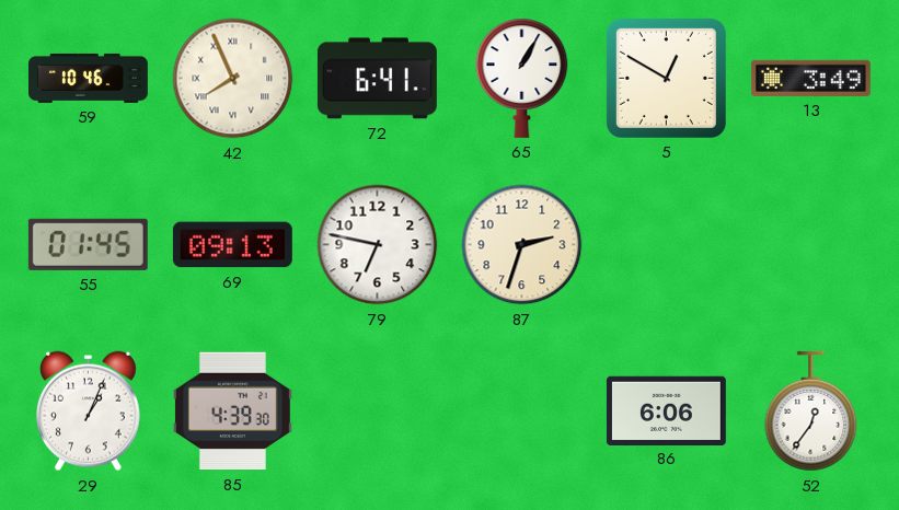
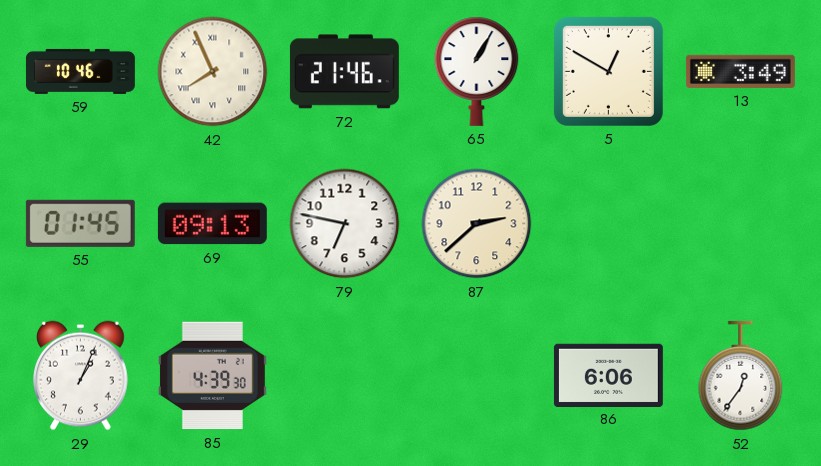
72: 6:41 -> 21:46 (344, 72)
87: 2:33 -> 2:38 (477, 224)
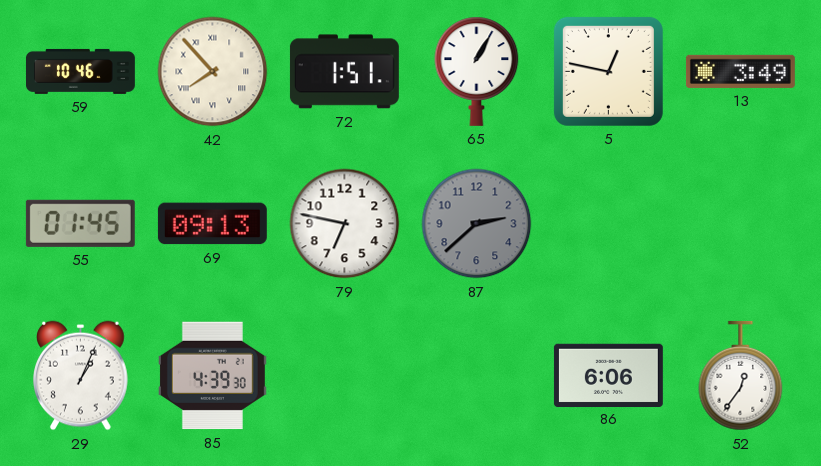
42: 7:56 -> 7:53 (213, 72)
72: 21:46 -> 1:51 (344, 72)
5: 12:50 -> 12:47 (608, 71)
87 dial: cream -> grey (477, 224)
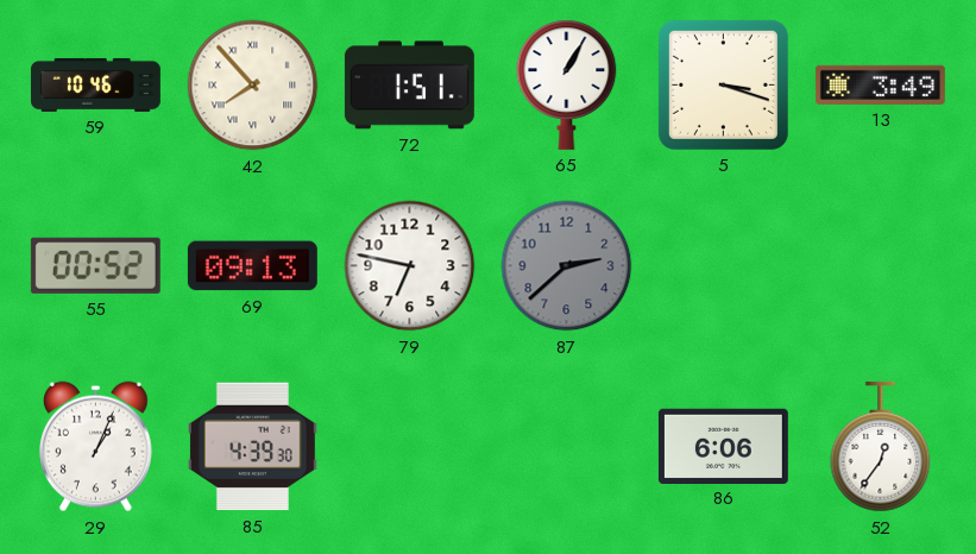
5: 12:47 -> 3:18 (723, 84)
55: 01:45 -> 00:52 (95, 265)
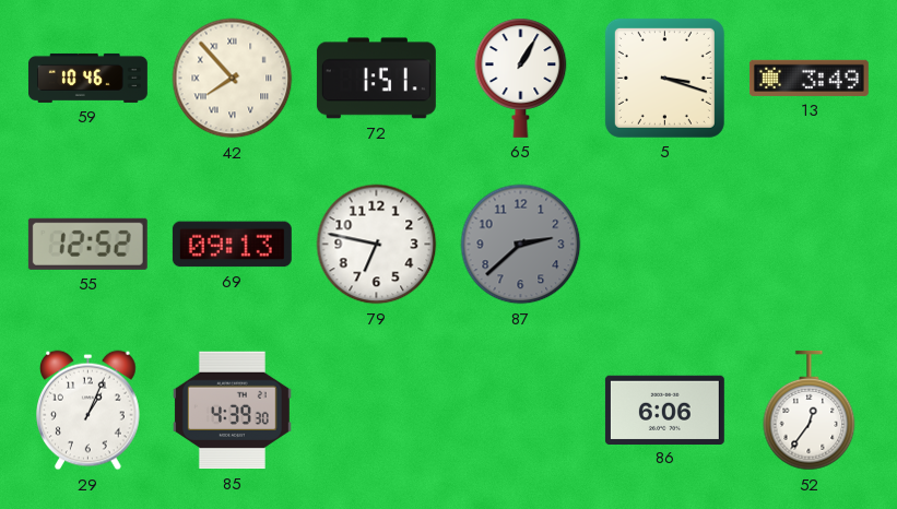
55: 00:52 -> 12:52 (87, 244)
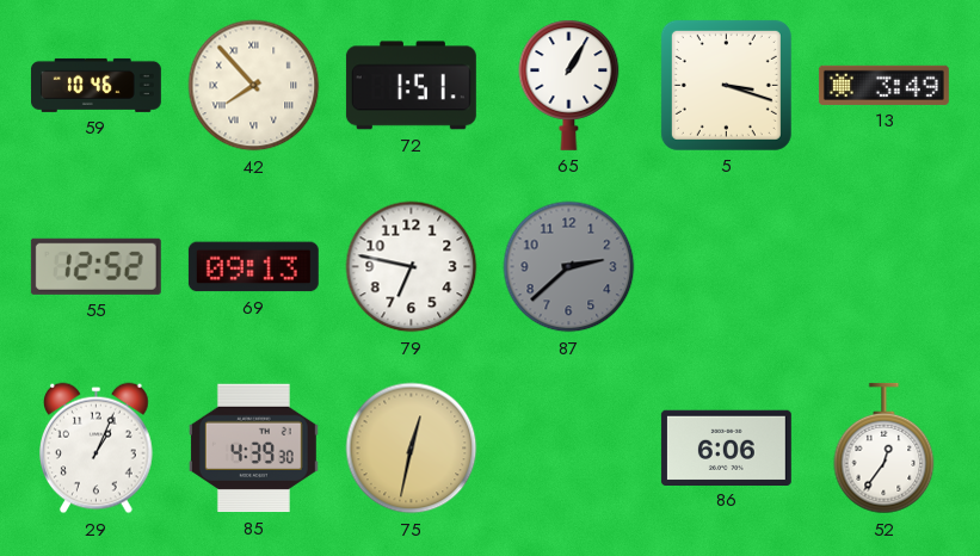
75: none -> 12:32 (412, 449)
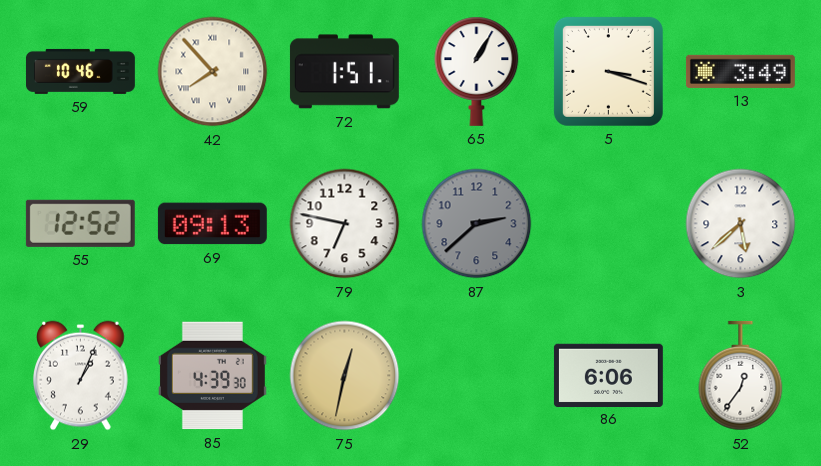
3: none -> 5:38 (741, 224)
